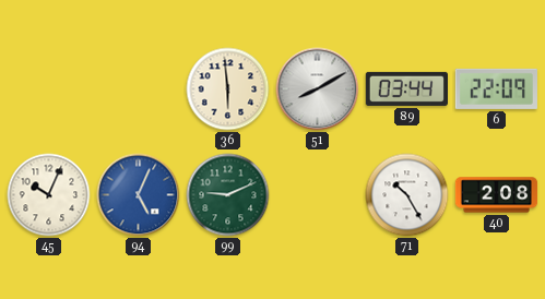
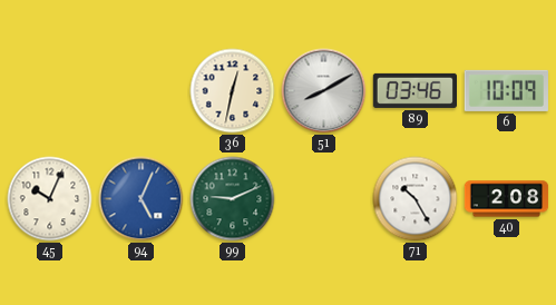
36: 5:59 -> 12:32 (233, 91)
89: 03:44 -> 03:46 (414, 90)
6: 22:09 -> 10:09 (506, 90)
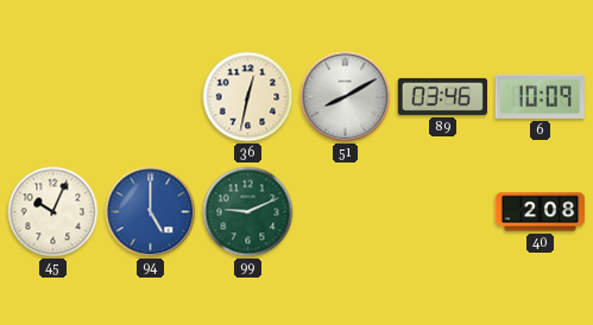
94: 5:04 -> 5:00 (151, 212)
71: 10:25 -> none (416, 199)
